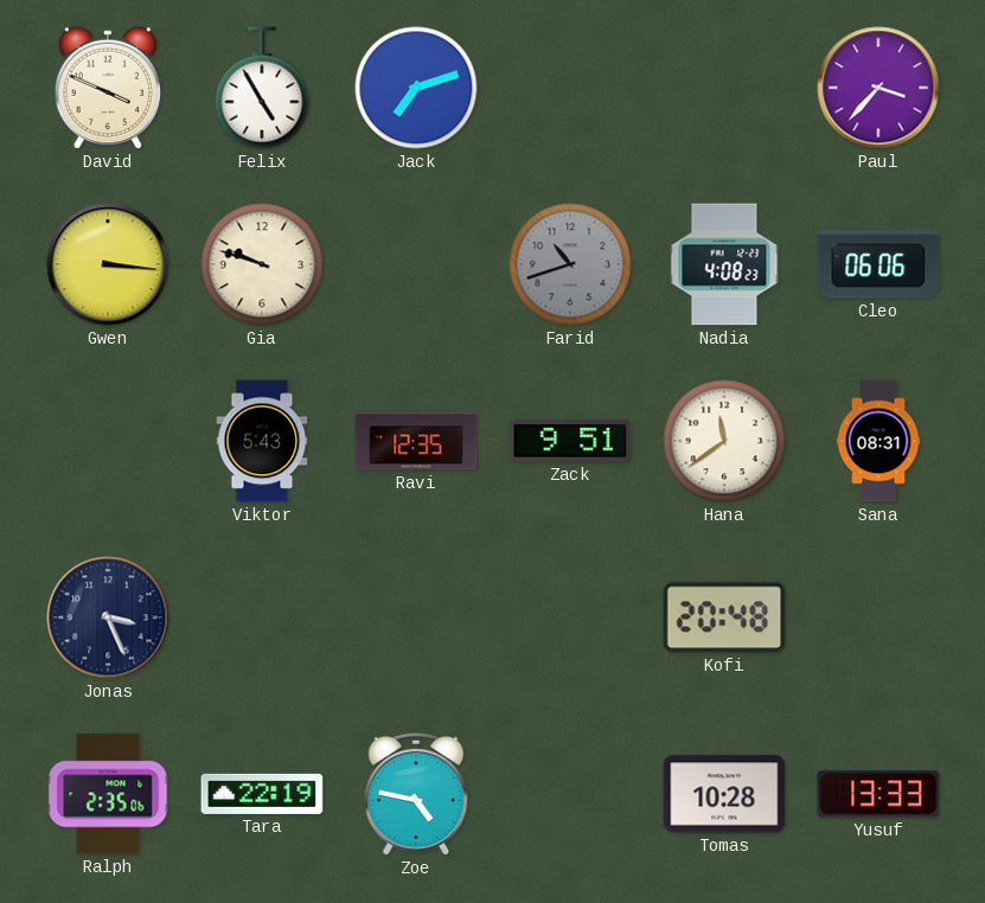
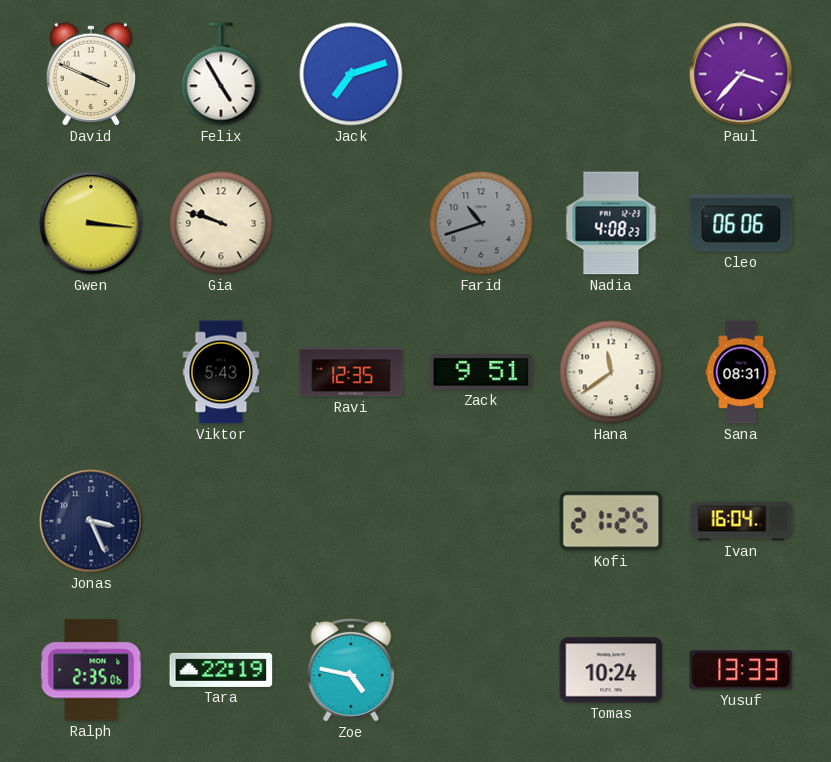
Kofi: 20:48 -> 21:25 (611, 521)
Ivan: none -> 16:04 (741, 521)
Tomas: 10:28 -> 10:24 (611, 670)
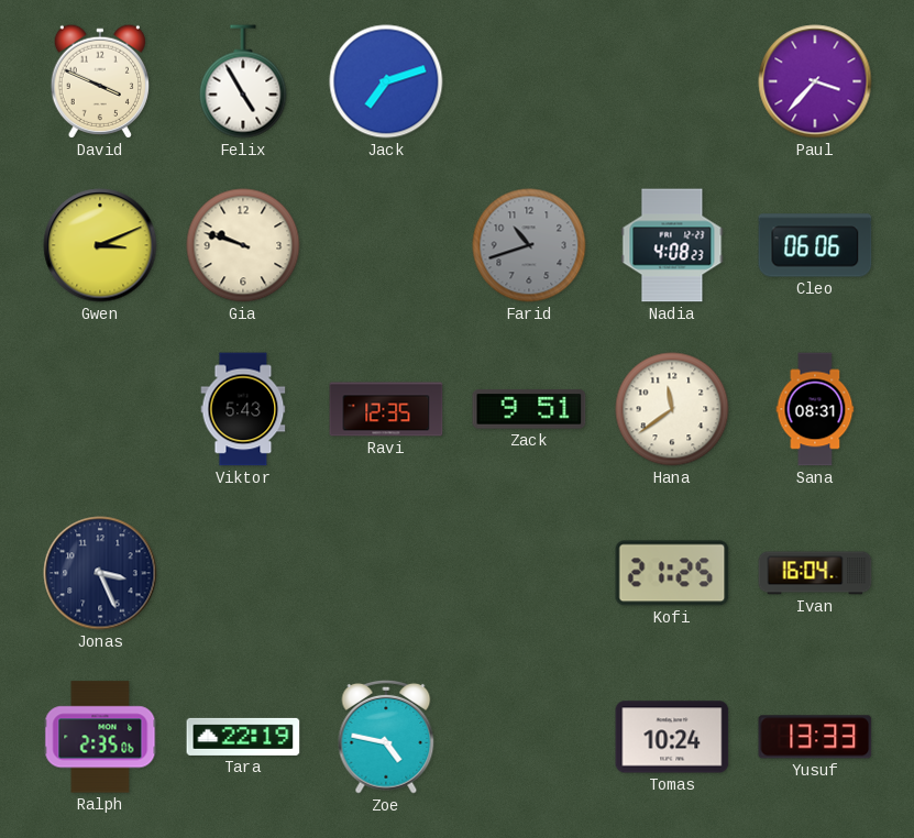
Gwen: 3:16 -> 3:11 (100, 245)
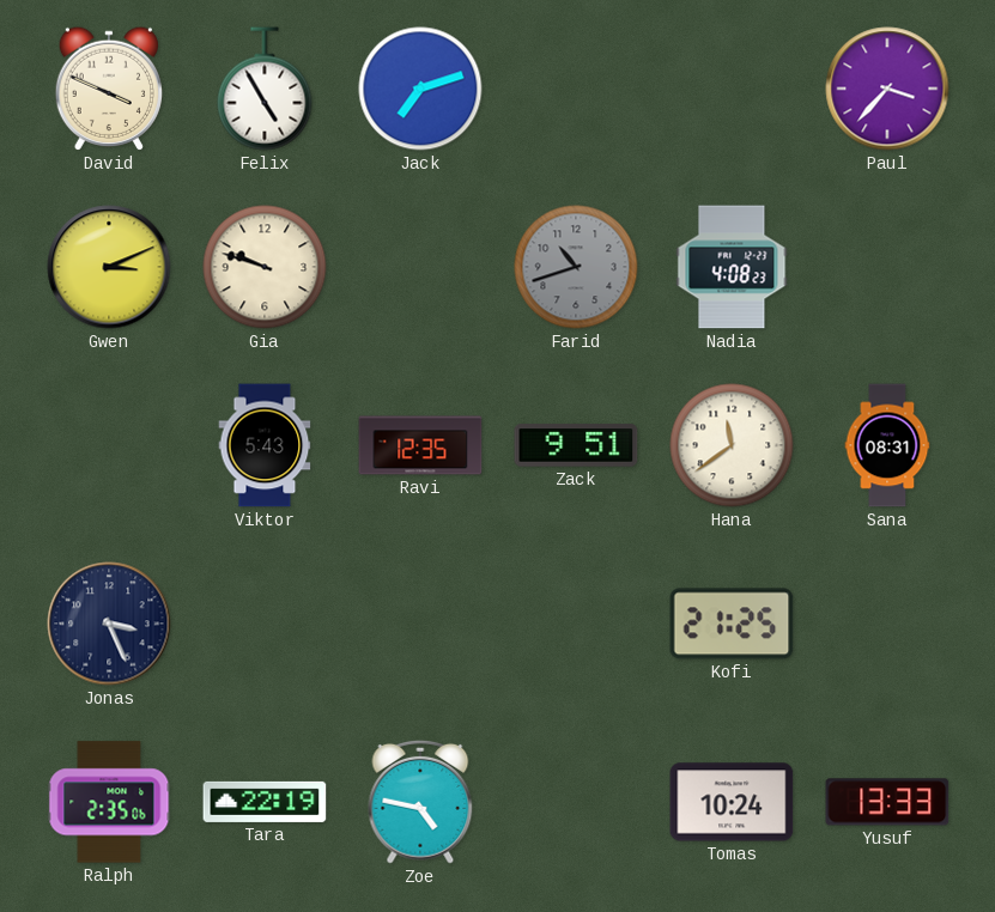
Cleo: 06:06 -> none (815, 245)
Ivan: 16:04 -> none (815, 573)
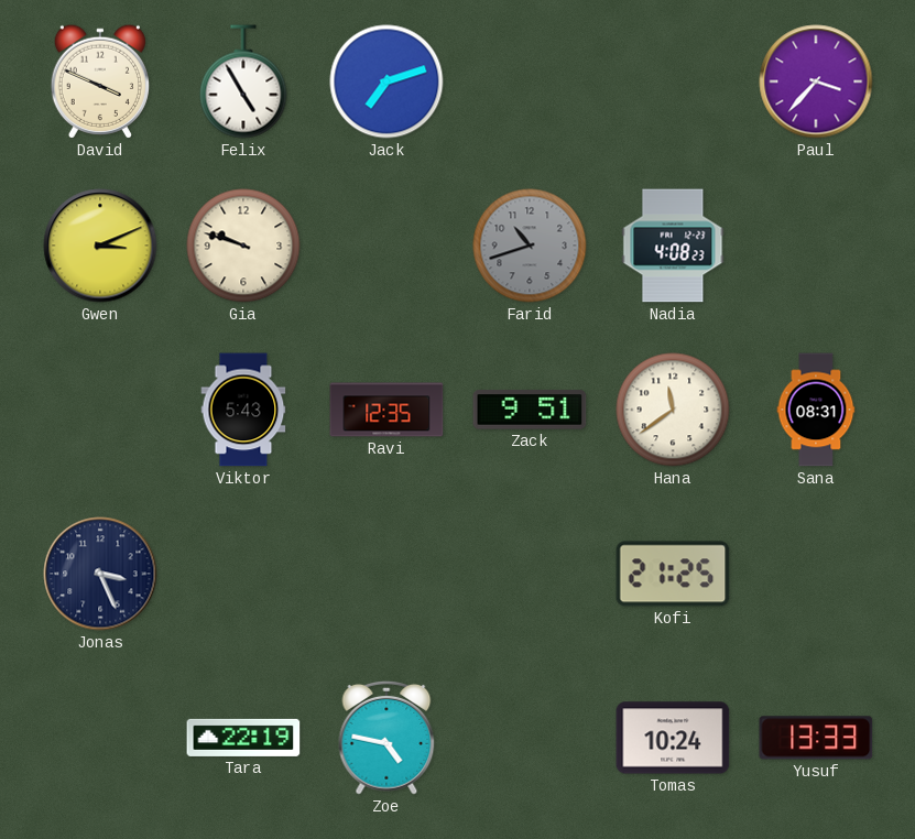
Ralph: 2:35 -> none (109, 802)
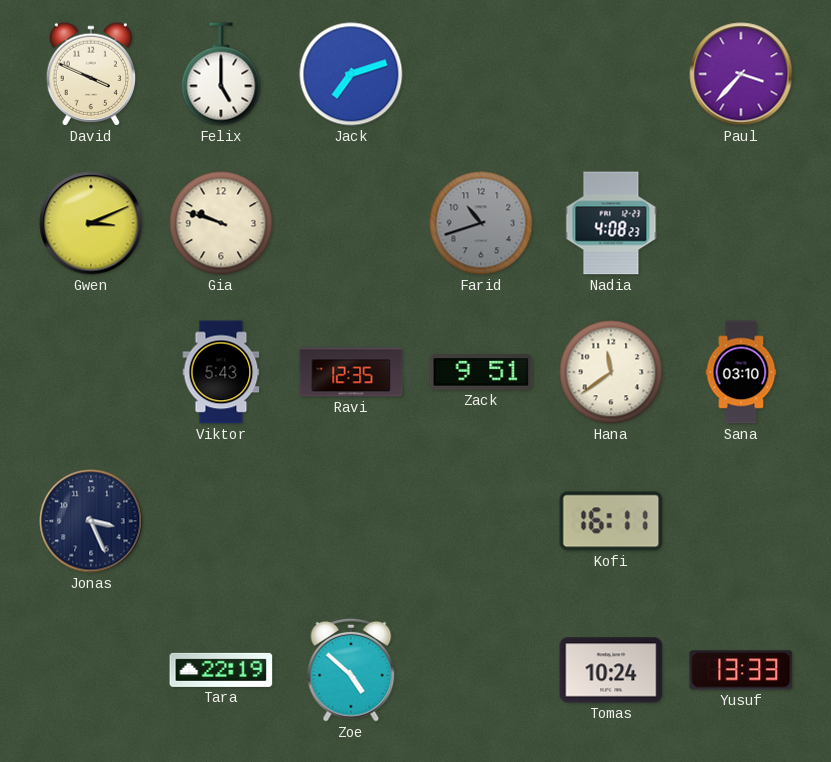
Felix: 4:55 -> 5:00 (221, 74)
Sana: 08:31 -> 03:10 (741, 372)
Kofi: 21:25 -> 16:11 (611, 521)
Zoe: 4:47 -> 4:52 (351, 670)
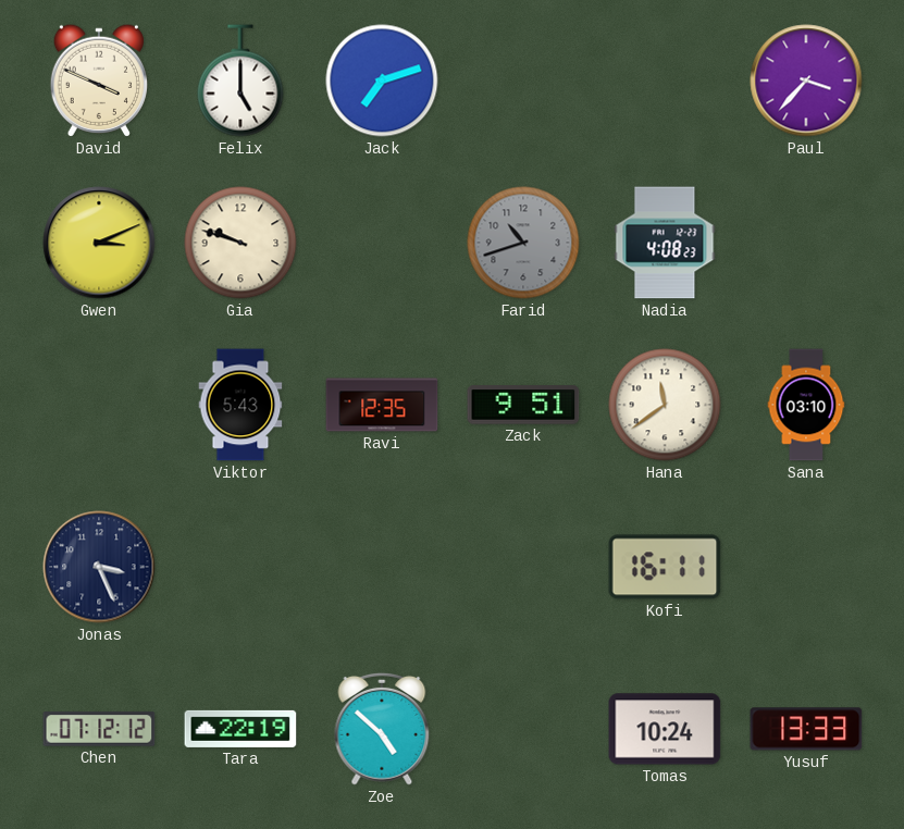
Chen: none -> 07:12 (99, 729)
